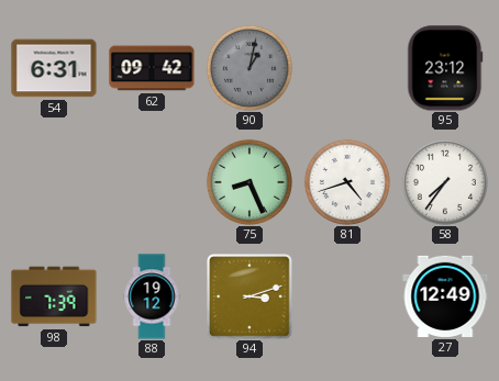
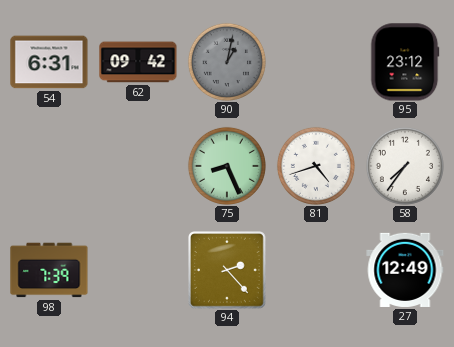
88: 19:12 -> none (152, 296)
94: 3:12 -> 2:23 (228, 271)
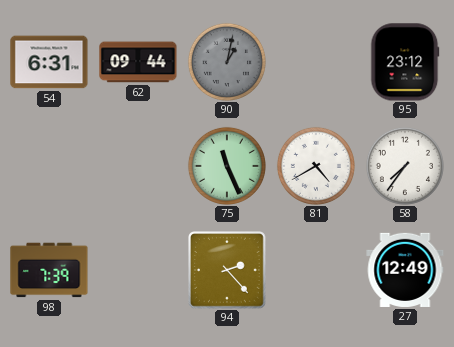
62: 09:42 -> 09:44 (138, 62)
75: 8:26 -> 11:26 (227, 166)
81: 4:42 -> 4:40 (316, 166)
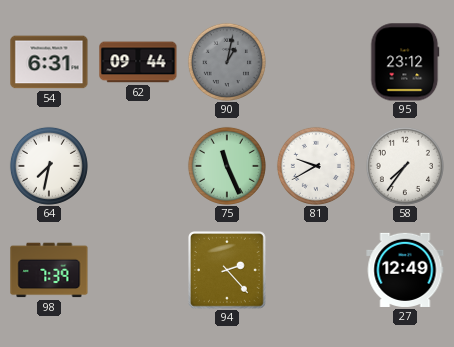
64: none -> 7:32 (49, 166)
81: 4:40 -> 9:40 (316, 166)
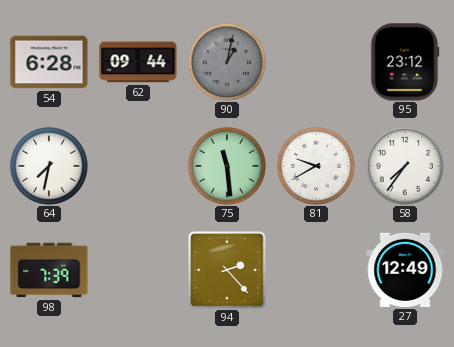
54: 6:31 -> 6:28 (49, 62)
75: 11:26 -> 11:29 (227, 166)
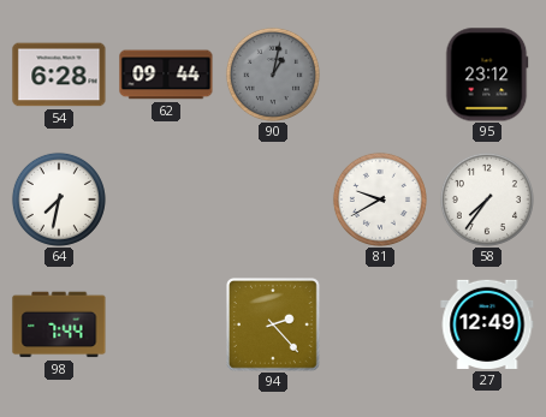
75: 11:29 -> none (227, 166)
98: 7:39 -> 7:44 (59, 324)
